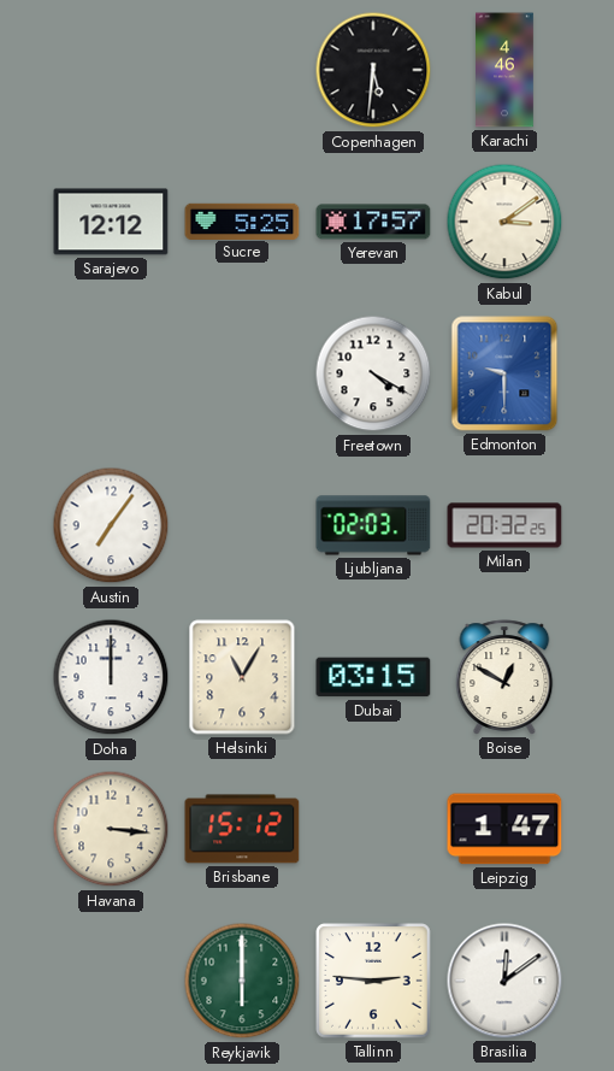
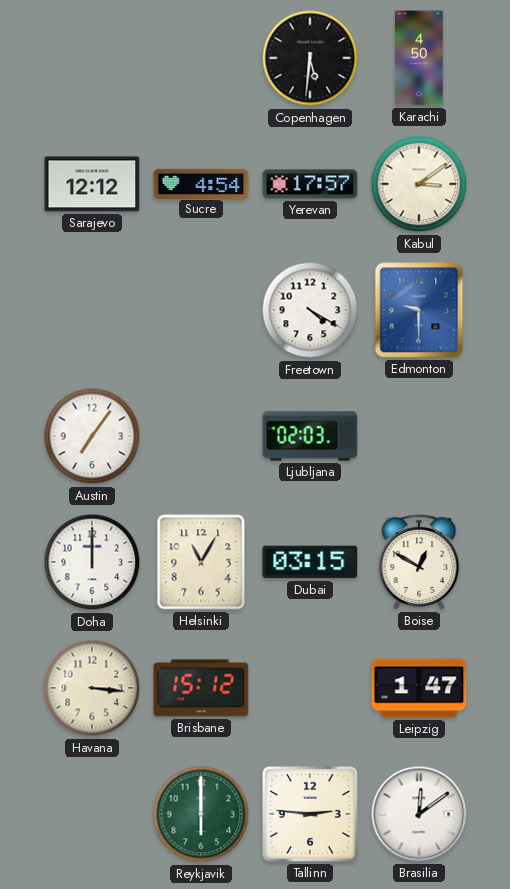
Karachi: 4:46 -> 4:50 (420, 58)
Sucre: 5:25 -> 4:54 (201, 183)
Milan: 20:32 -> none (504, 525)
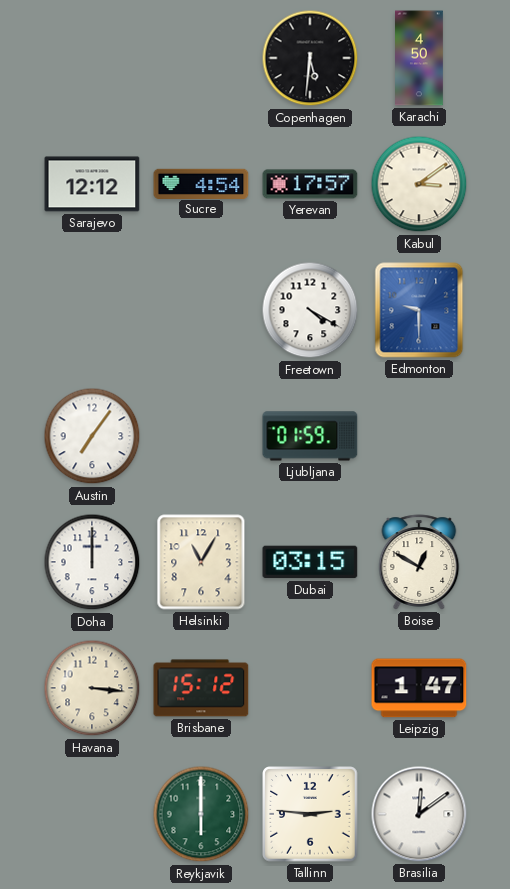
Ljubljana: 02:03 -> 01:59 (310, 436)
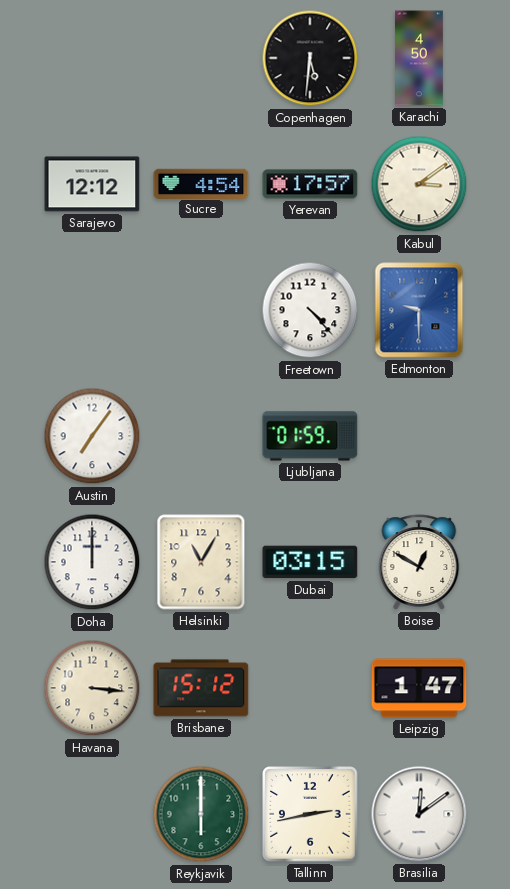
Freetown: 4:20 -> 4:23 (310, 310)
Tallinn: 2:46 -> 2:43 (310, 814)
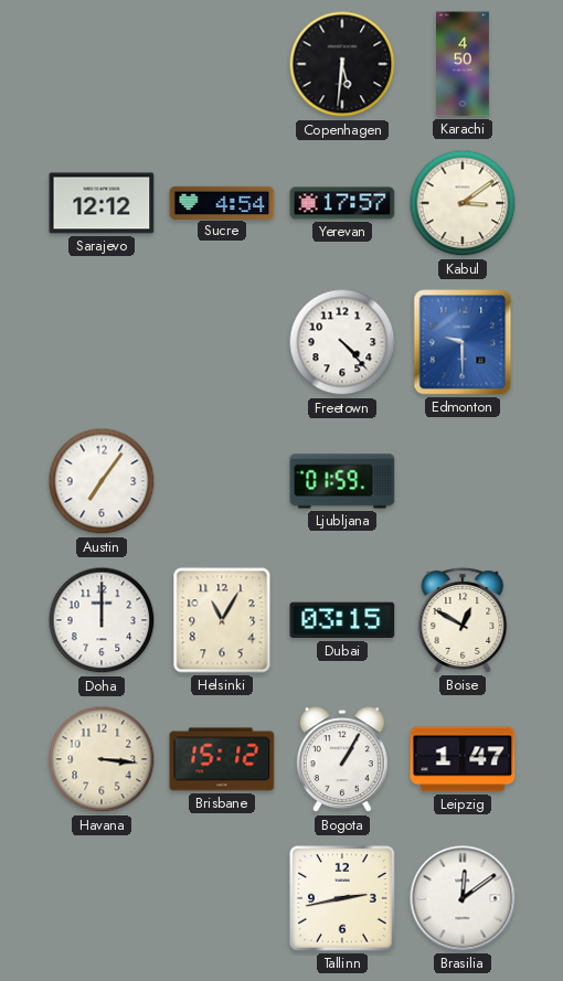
Bogota: none -> 1:05 (342, 760)
Reykjavik: 6:00 -> none (201, 814)
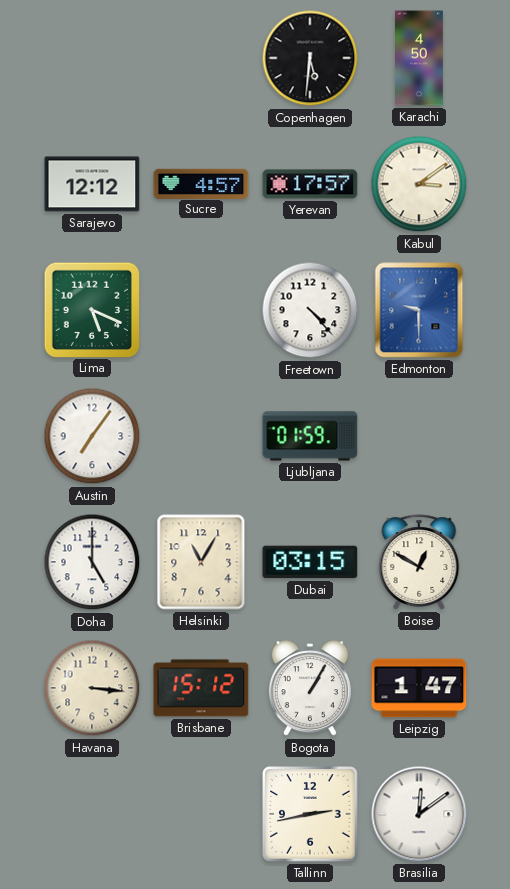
Sucre: 4:54 -> 4:57 (201, 183)
Lima: none -> 5:19 (91, 309)
Doha: 12:00 -> 5:00 (92, 562)
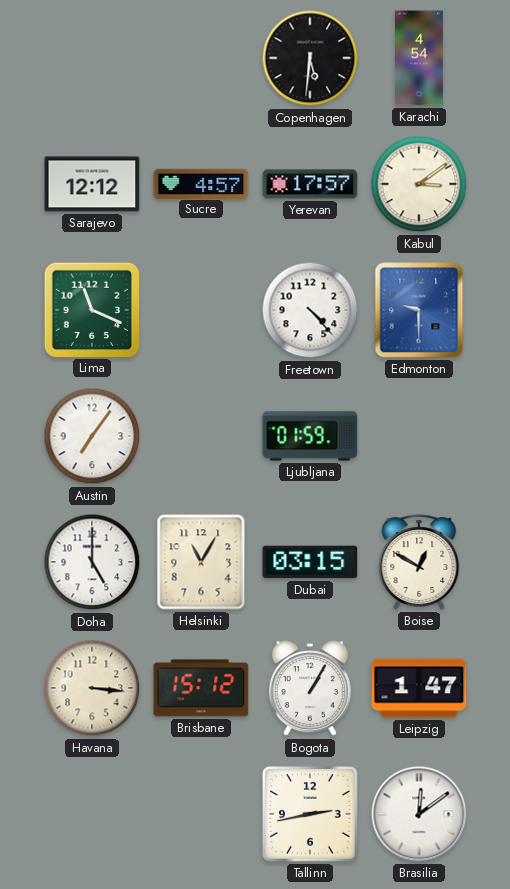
Karachi: 4:50 -> 4:54 (420, 58)
Lima: 5:19 -> 11:19 (91, 309)
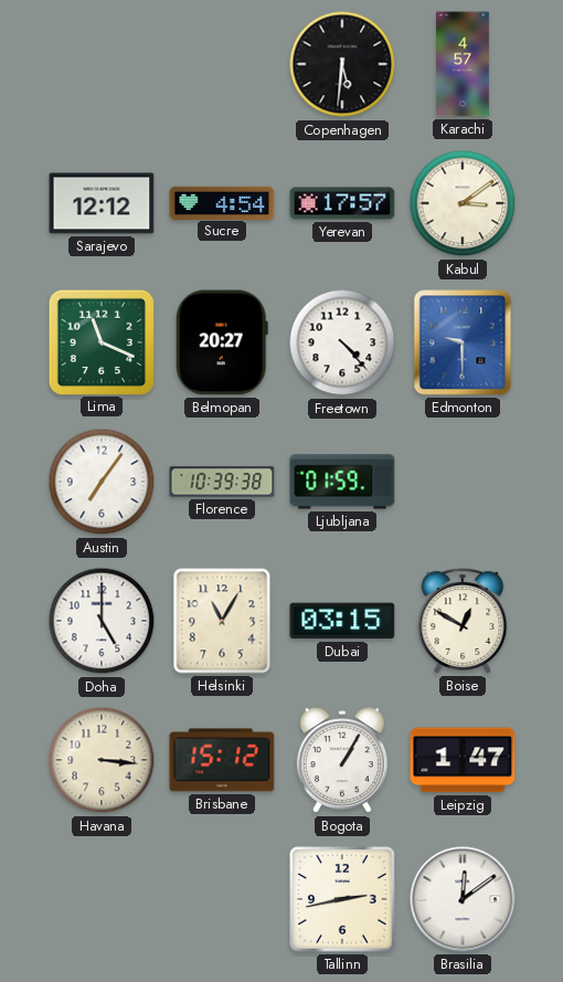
Karachi: 4:54 -> 4:57 (464, 64)
Sucre: 4:57 -> 4:54 (222, 202)
Belmopan: none -> 20:27 (222, 342)
Florence: none -> 10:39 (222, 482)
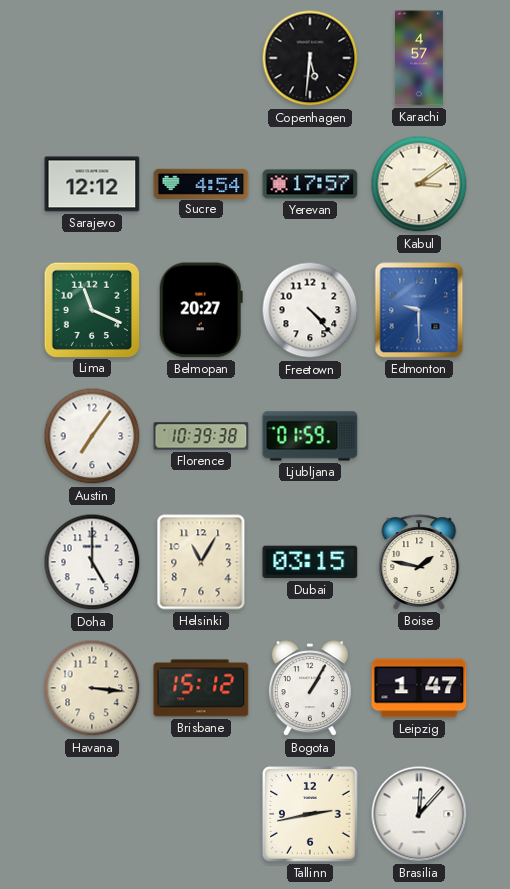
Boise: 12:50 -> 1:47 (419, 562)
Brasilia: 12:09 -> 12:07 (419, 814)
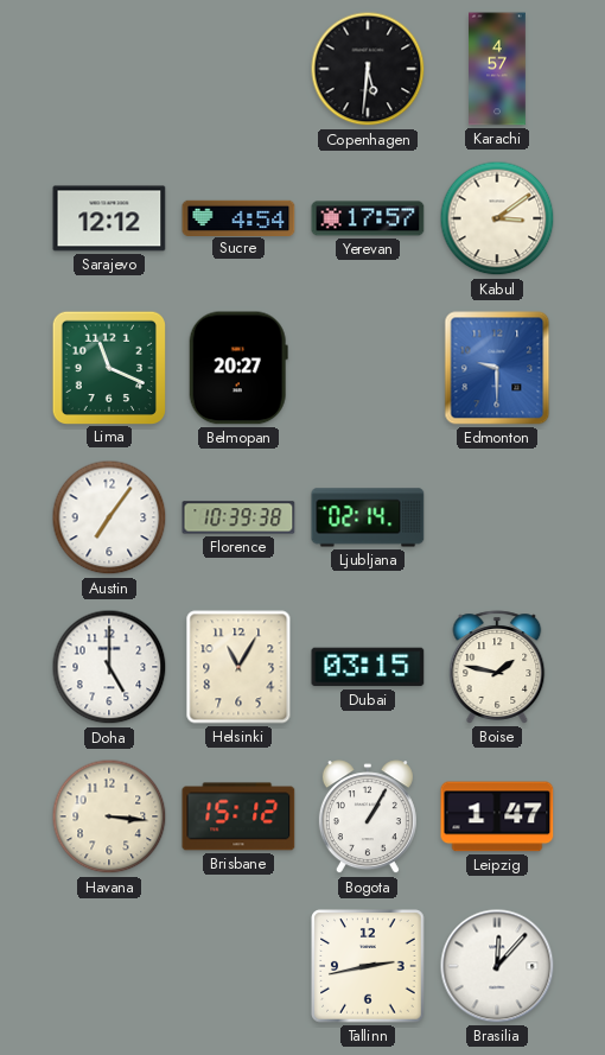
Freetown: 4:23 -> none (310, 310)
Ljubljana: 01:59 -> 02:14 (368, 517)
